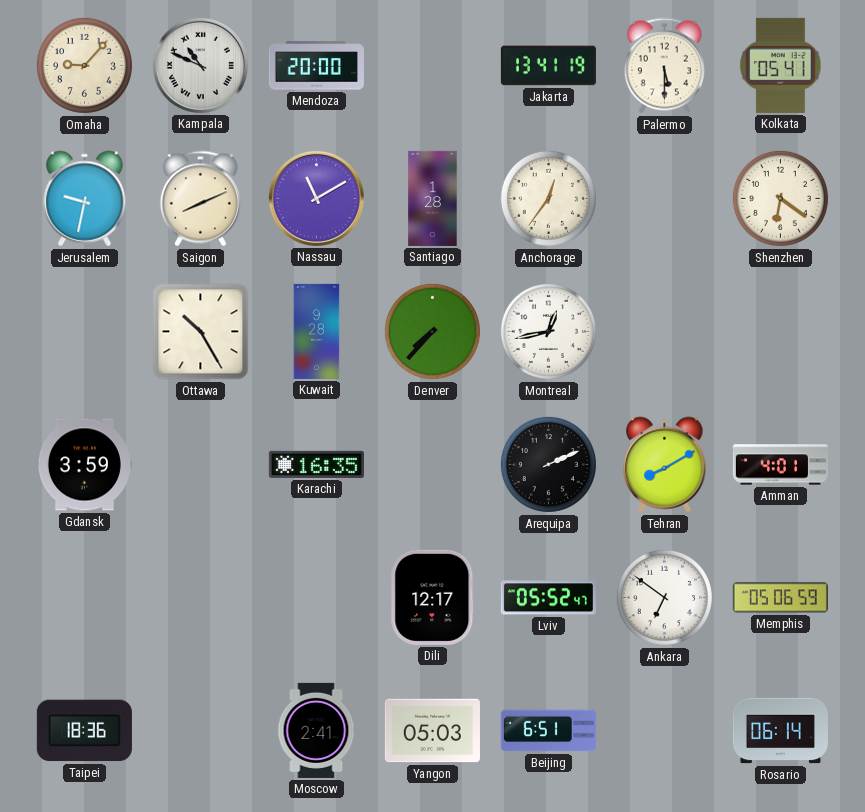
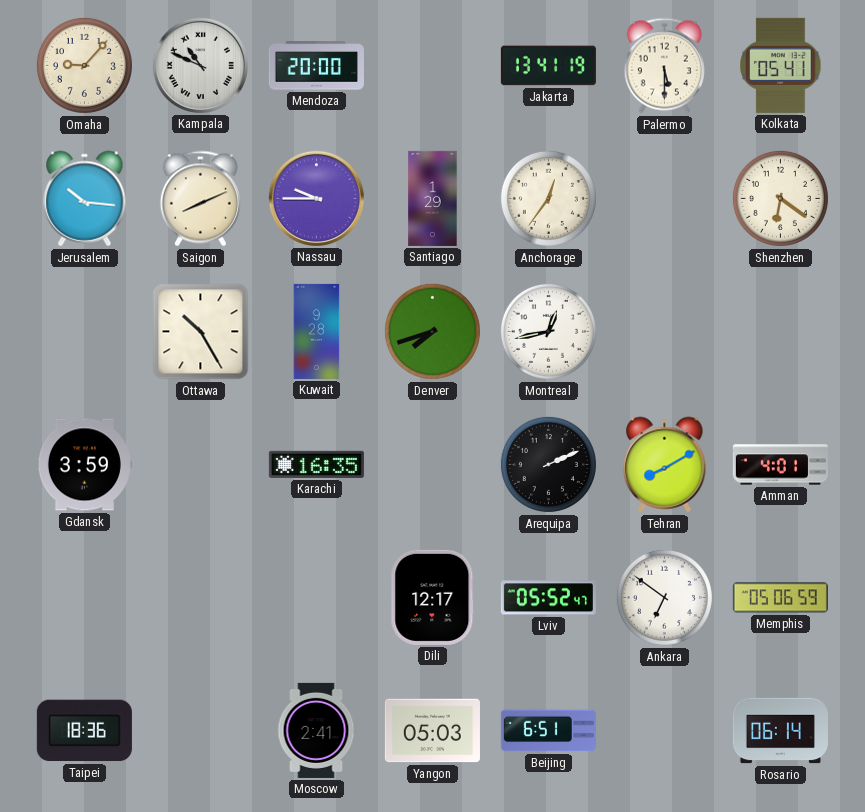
Jerusalem: 9:32 -> 10:16 (85, 199)
Nassau: 11:10 -> 9:45 (316, 198)
Santiago: 1:28 -> 1:29 (433, 198)
Denver: 7:37 -> 7:42 (432, 331)
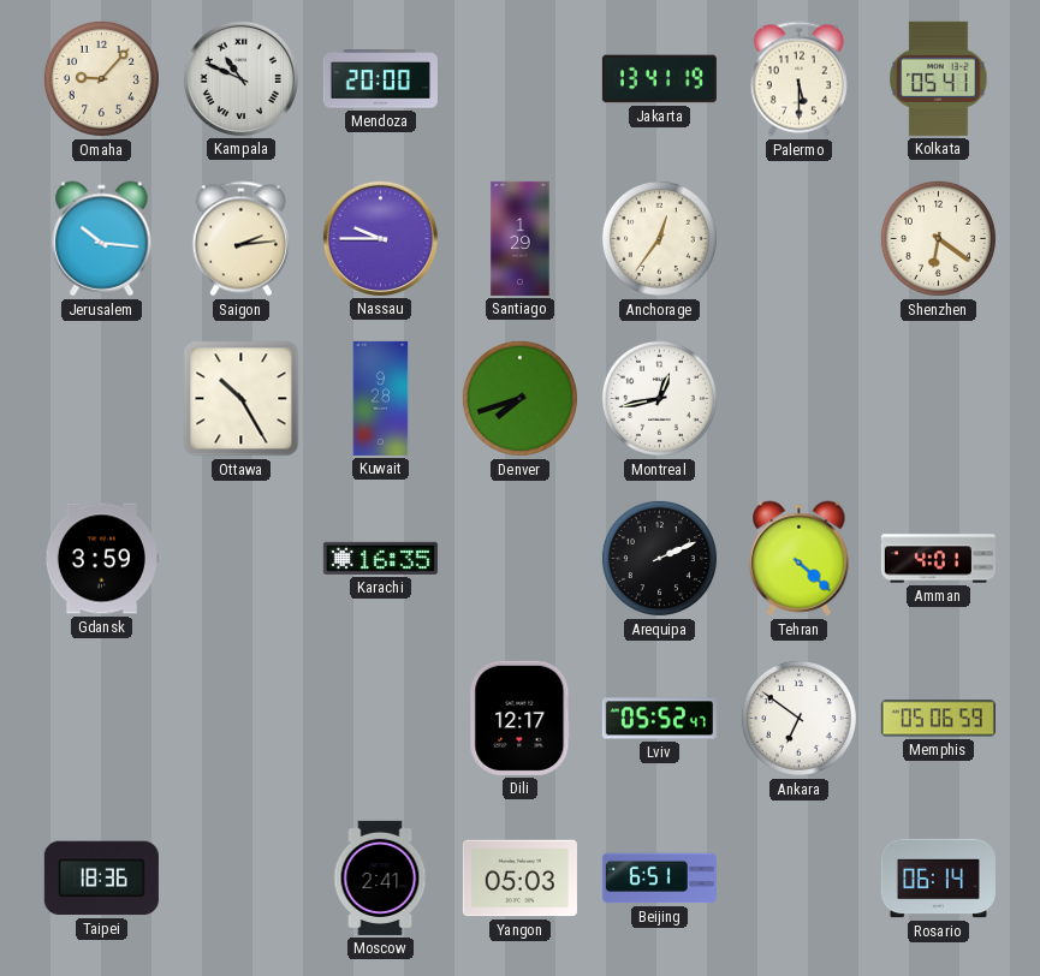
Saigon: 8:11 -> 2:14 (240, 239)
Tehran: 8:10 -> 4:22 (800, 559)
